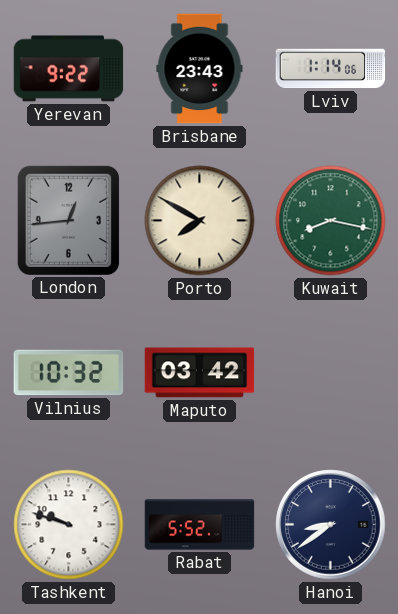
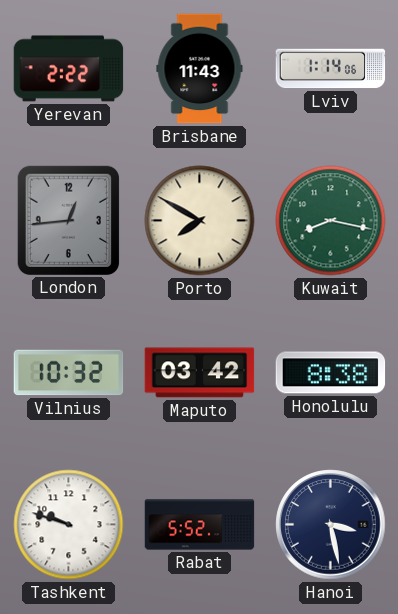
Yerevan: 9:22 -> 2:22 (69, 69)
Brisbane: 23:43 -> 11:43 (200, 69)
Honolulu: none -> 8:38 (331, 373)
Hanoi: 8:39 -> 3:28 (331, 525)
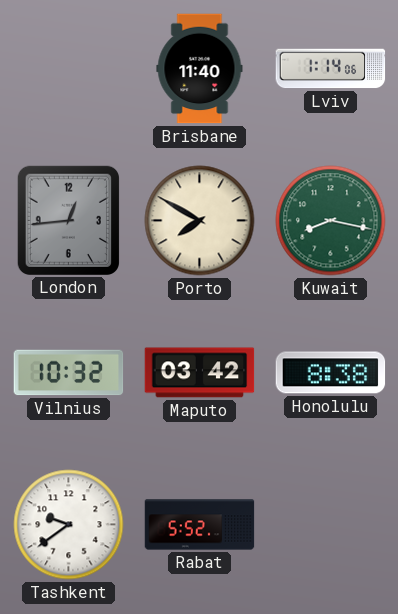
Yerevan: 2:22 -> none (69, 69)
Brisbane: 11:43 -> 11:40 (200, 69)
Tashkent: 9:48 -> 9:39 (69, 525)
Hanoi: 3:28 -> none (331, 525)
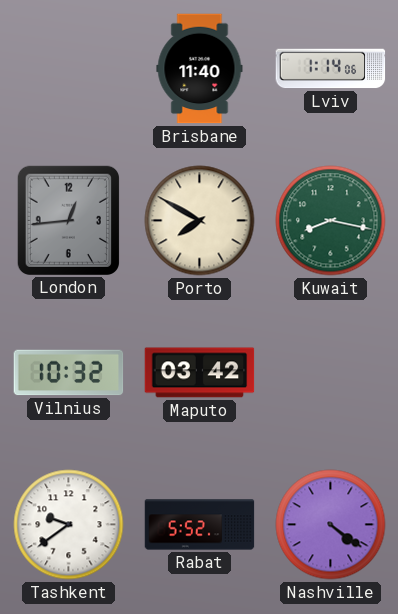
Honolulu: 8:38 -> none (331, 373)
Nashville: none -> 4:21 (331, 525)
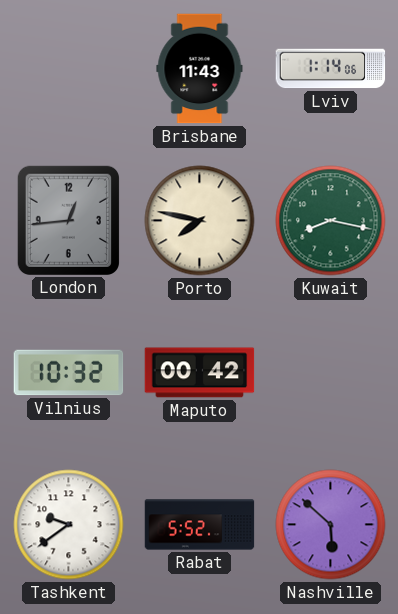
Brisbane: 11:40 -> 11:43 (200, 69)
Porto: 7:50 -> 7:47 (200, 221)
Maputo: 03:42 -> 00:42 (200, 373)
Nashville: 4:21 -> 5:52 (331, 525)
